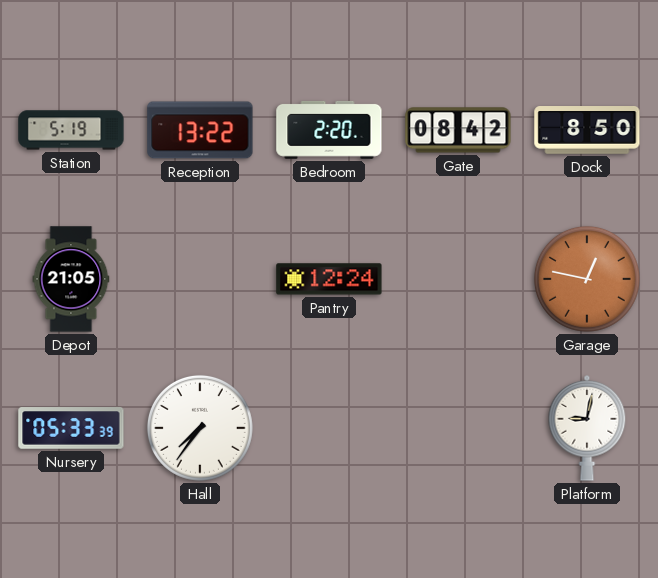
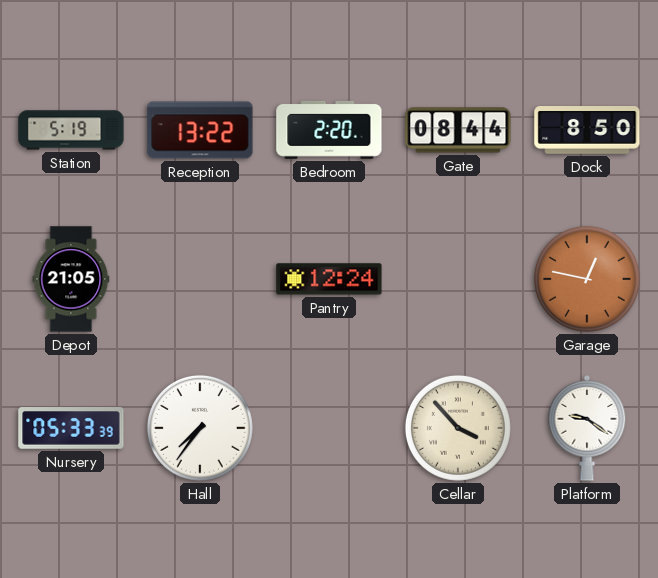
Gate: 08:42 -> 08:44 (458, 130)
Cellar: none -> 3:53 (458, 428)
Platform: 9:02 -> 9:21 (587, 428)
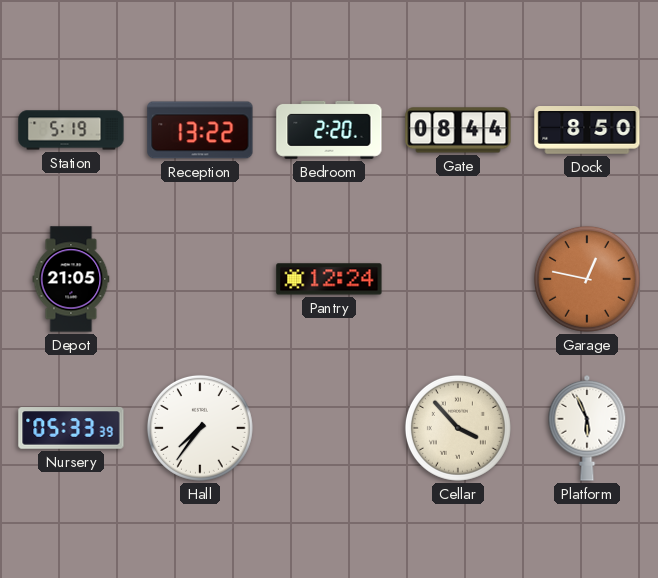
Platform: 9:21 -> 5:56 (587, 428)
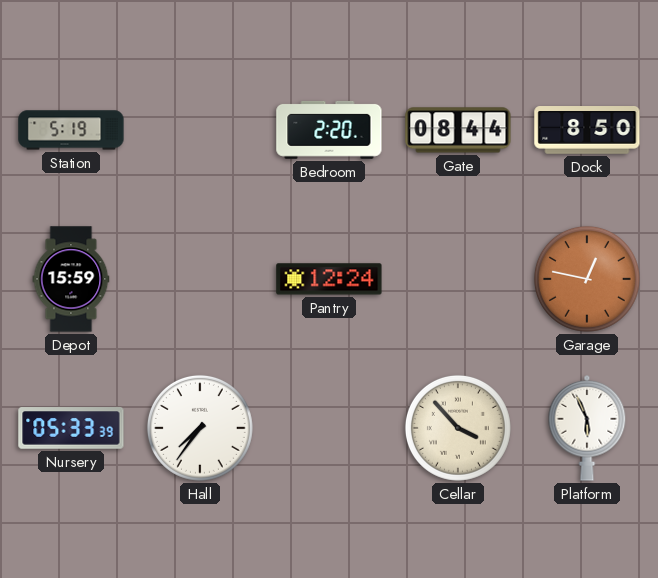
Reception: 13:22 -> none (200, 130)
Depot: 21:05 -> 15:59 (71, 279)
